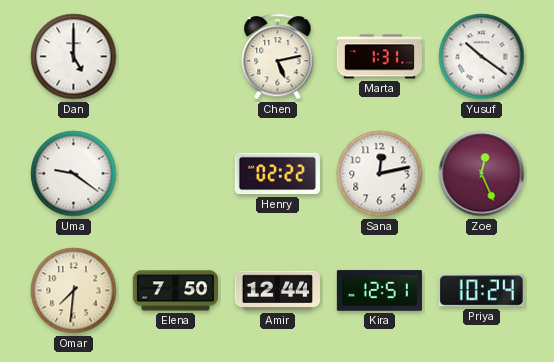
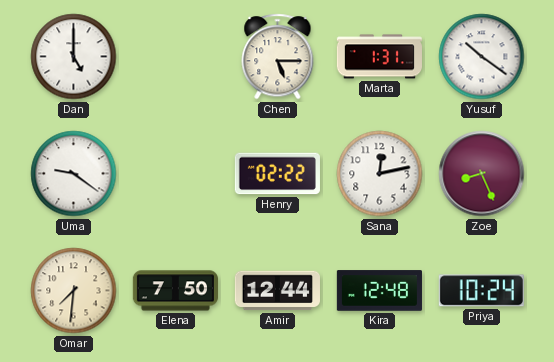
Chen: 5:13 -> 5:15 (278, 57)
Zoe: 12:26 -> 8:26 (482, 174)
Kira: 12:51 -> 12:48 (379, 291)
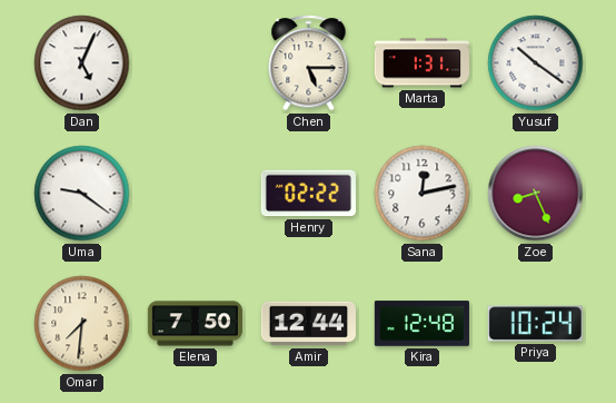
Dan: 5:00 -> 5:04 (82, 63)
